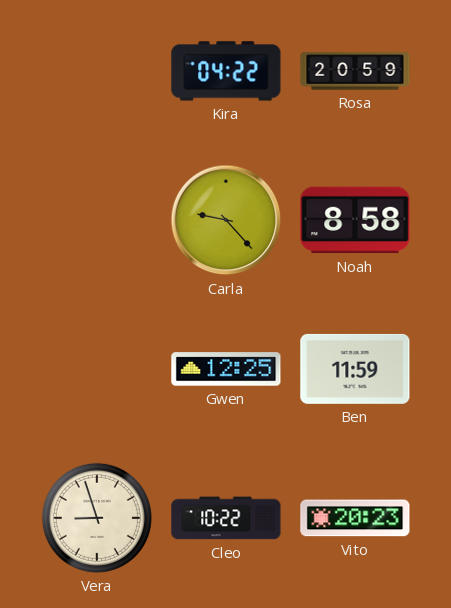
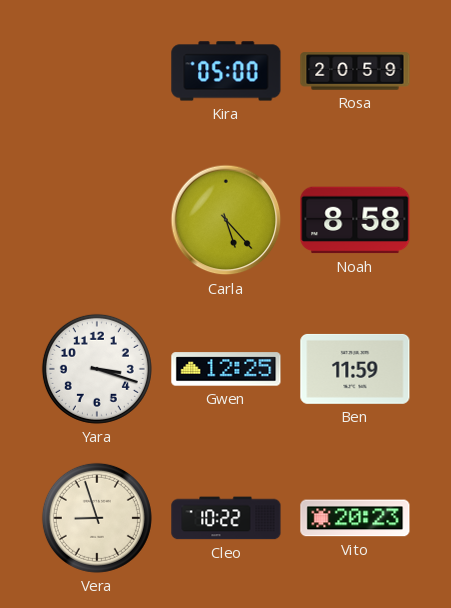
Kira: 04:22 -> 05:00 (226, 71)
Carla: 9:23 -> 5:23 (226, 220)
Yara: none -> 3:18 (97, 369)
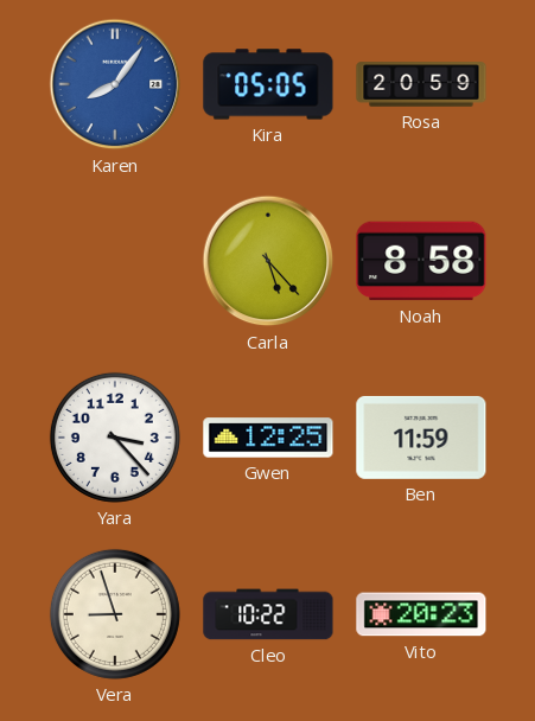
Karen: none -> 8:06 (115, 84)
Kira: 05:00 -> 05:05 (268, 84)
Yara: 3:18 -> 3:23 (115, 438)
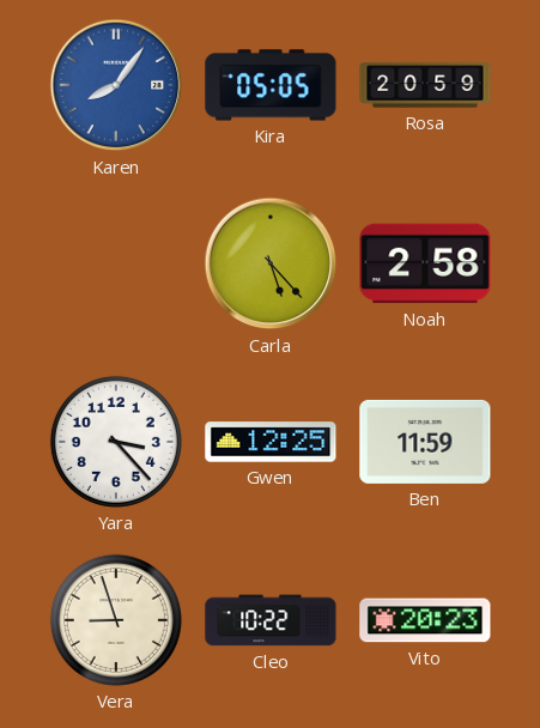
Noah: 8:58 -> 2:58 (425, 263)
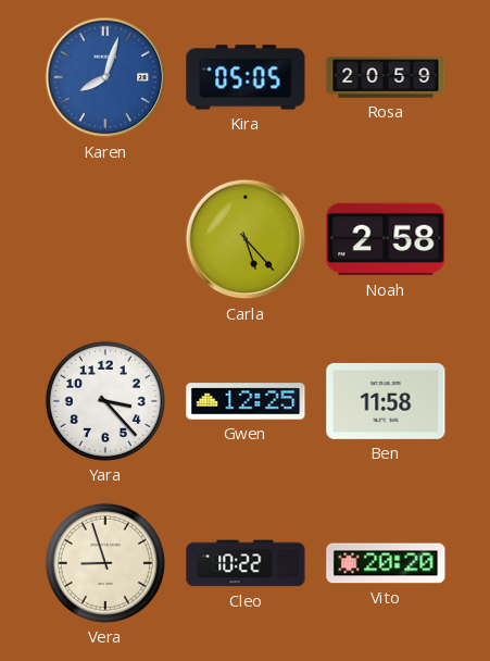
Karen: 8:06 -> 8:03 (105, 77)
Ben: 11:59 -> 11:58 (386, 401)
Vito: 20:23 -> 20:20 (386, 563)
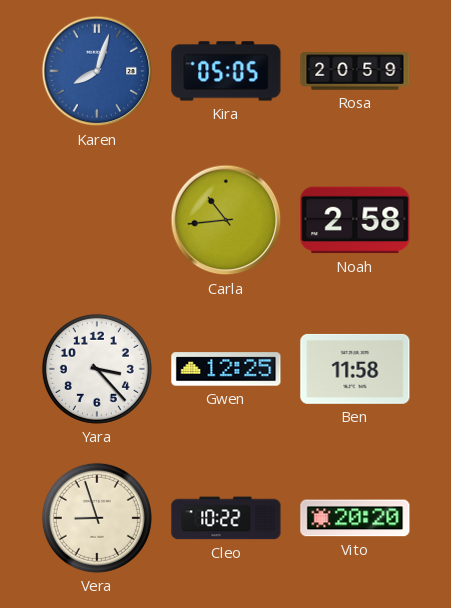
Carla: 5:23 -> 10:44 (226, 220)
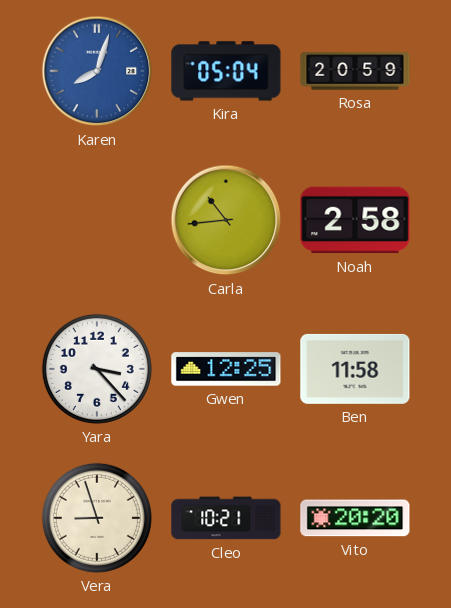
Kira: 05:05 -> 05:04 (226, 71)
Cleo: 10:22 -> 10:21 (226, 518)
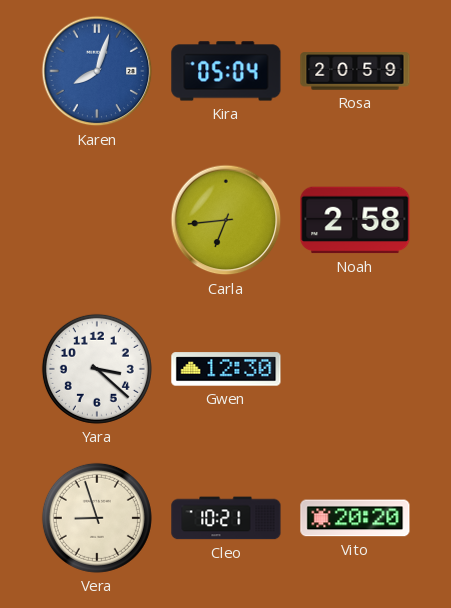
Carla: 10:44 -> 6:44 (226, 220)
Yara: 3:23 -> 3:22 (97, 369)
Gwen: 12:25 -> 12:30 (226, 369)
Ben: 11:58 -> none (355, 369)
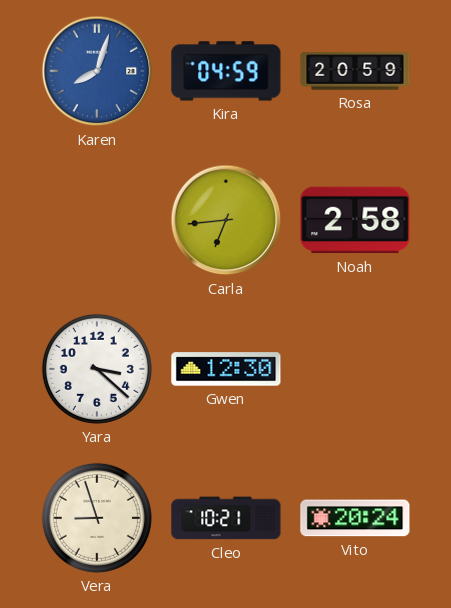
Kira: 05:04 -> 04:59 (226, 71)
Vito: 20:20 -> 20:24 (355, 518)
